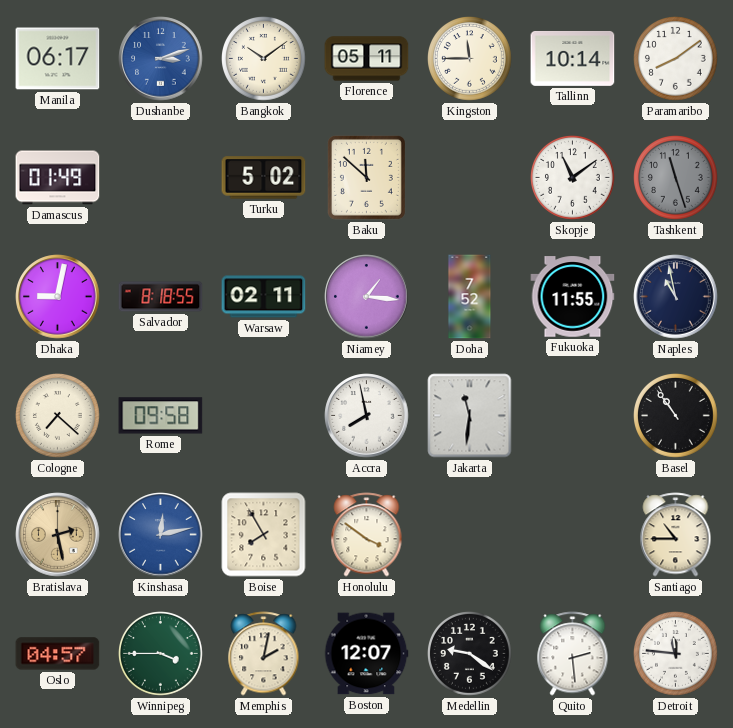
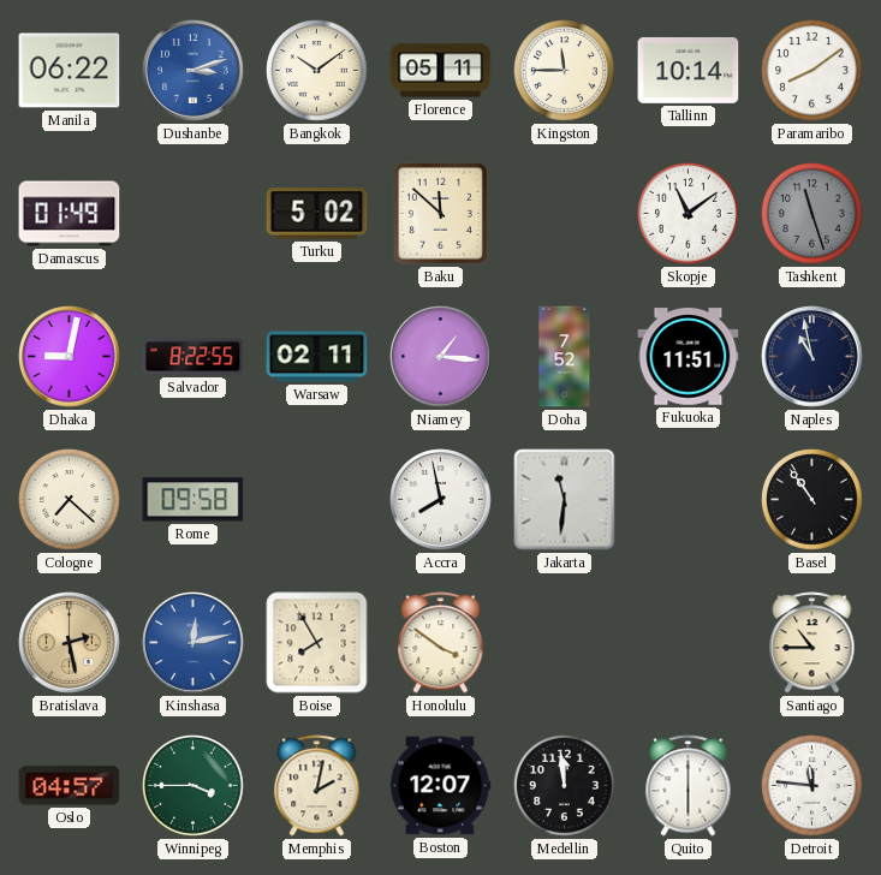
Manila: 06:17 -> 06:22 (70, 71)
Salvador: 8:18 -> 8:22 (194, 357)
Fukuoka: 11:55 -> 11:51 (689, 357)
Medellin: 9:21 -> 11:59 (565, 786)
Quito: 2:29 -> 6:00 (689, 786)
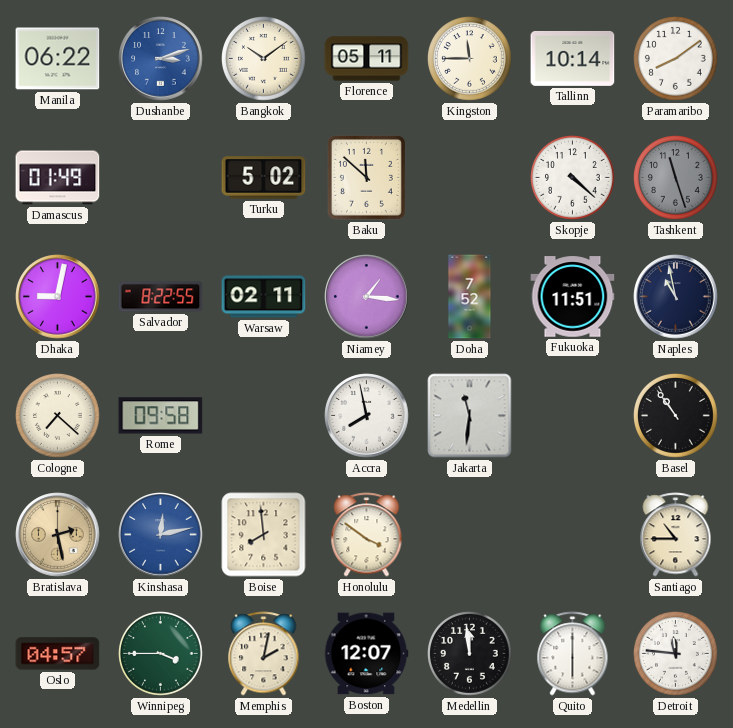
Skopje: 11:09 -> 4:22 (573, 178)
Boise: 7:55 -> 7:59 (264, 535)
